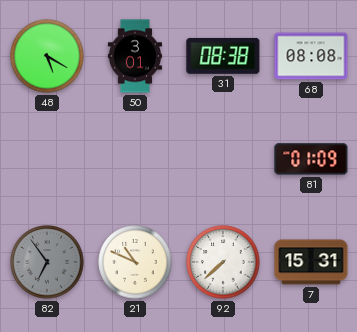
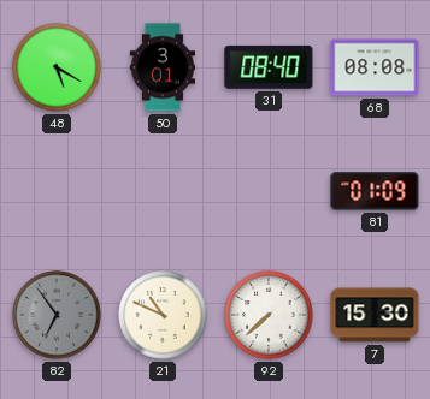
31: 08:38 -> 08:40 (269, 67)
7: 15:31 -> 15:30 (375, 315)
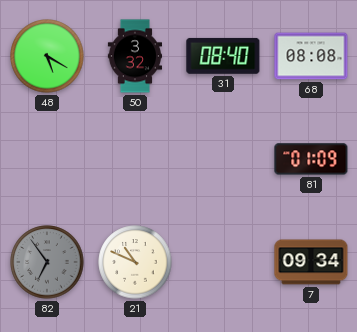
50: 3:01 -> 3:32 (134, 56)
92: 7:38 -> none (269, 315)
7: 15:30 -> 09:34 (311, 262)
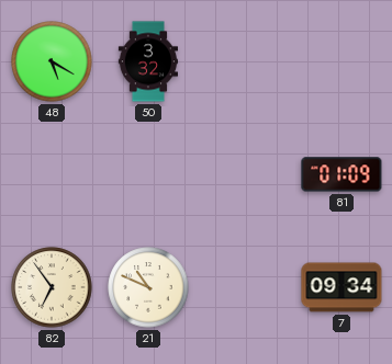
31: 08:40 -> none (223, 56)
68: 08:08 -> none (311, 56)
82 dial: grey -> cream (52, 287)
